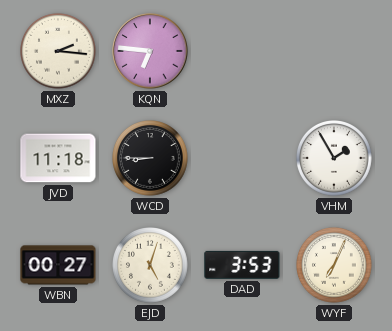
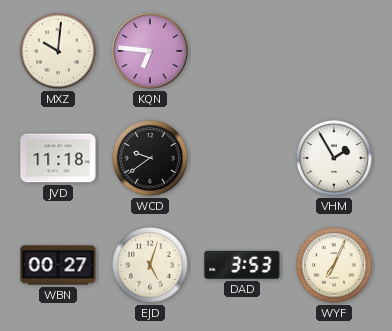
MXZ: 2:16 -> 10:01 (59, 52)
WCD: 8:45 -> 9:39 (151, 159)
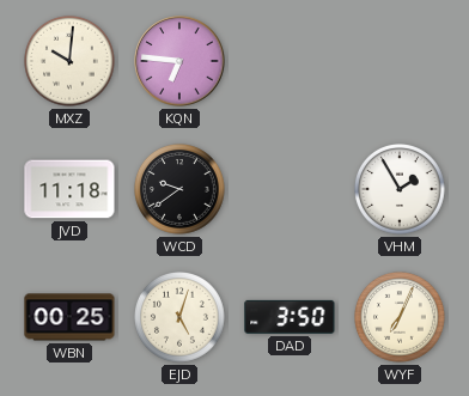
WBN: 00:27 -> 00:25 (69, 317)
DAD: 3:53 -> 3:50 (290, 317)
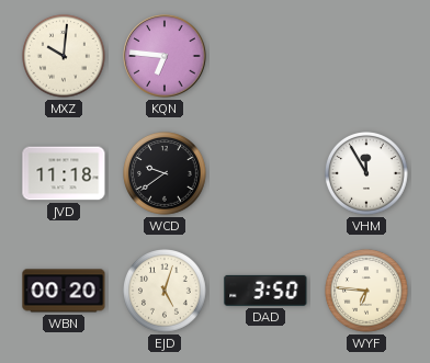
VHM: 1:55 -> 11:55 (367, 174)
WBN: 00:25 -> 00:20 (64, 291)
WYF: 7:04 -> 6:46 (367, 292)
